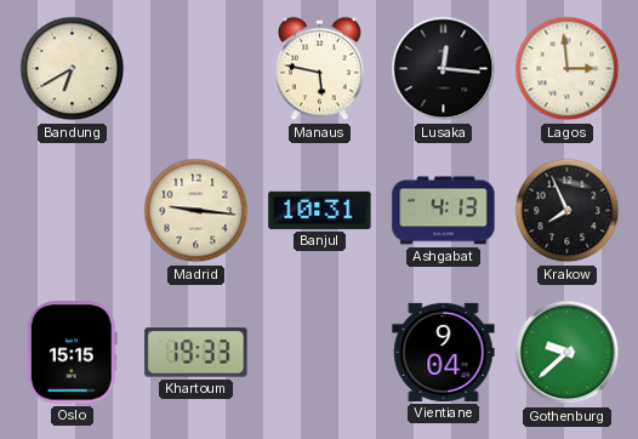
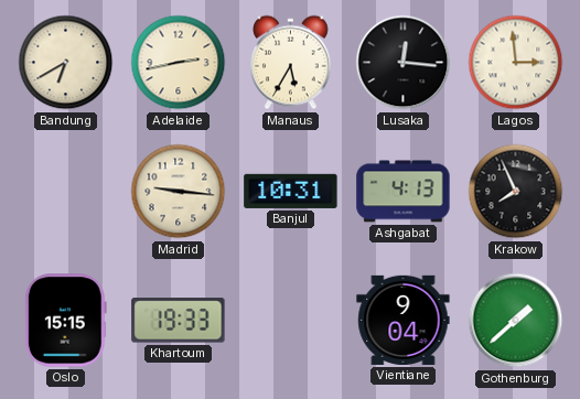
Adelaide: none -> 2:43 (179, 63)
Manaus: 5:47 -> 5:35 (291, 63)
Gothenburg: 9:38 -> 1:38 (516, 321)
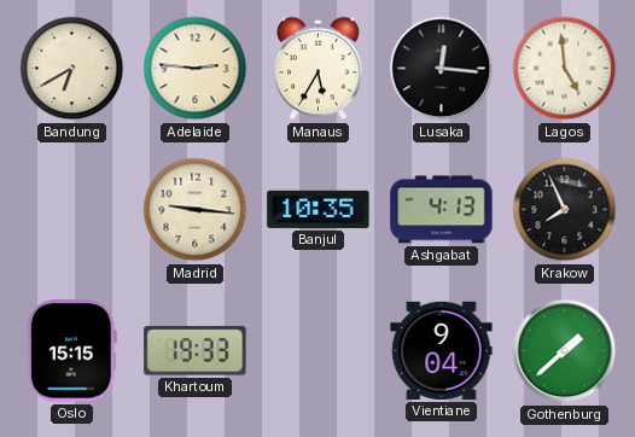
Adelaide: 2:43 -> 2:46 (196, 69)
Lagos: 2:59 -> 4:59 (565, 69)
Banjul: 10:31 -> 10:35 (319, 209)
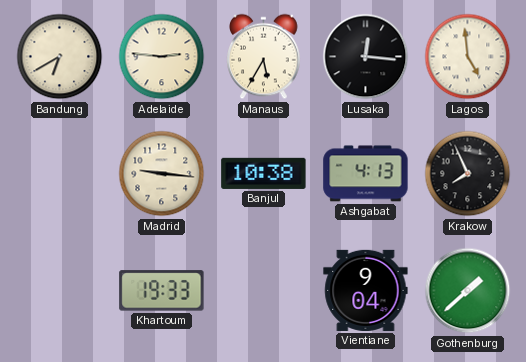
Banjul: 10:35 -> 10:38 (264, 173)
Oslo: 15:15 -> none (71, 351)
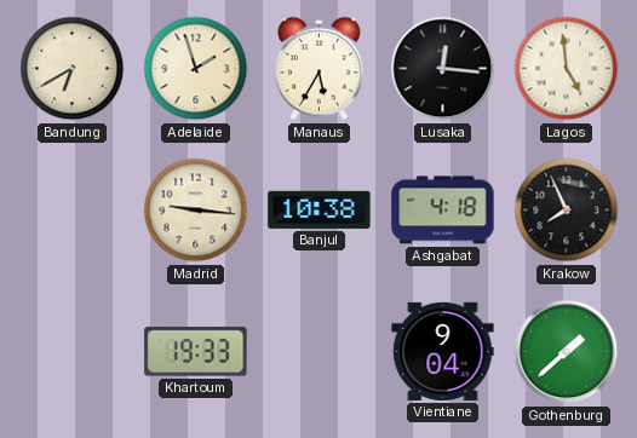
Adelaide: 2:46 -> 1:57 (196, 69)
Ashgabat: 4:13 -> 4:18 (443, 211)
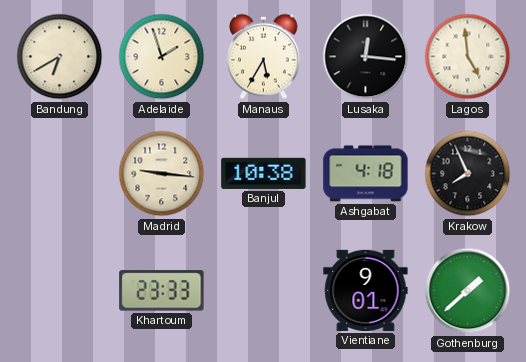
Khartoum: 19:33 -> 23:33 (162, 291)
Vientiane: 9:04 -> 9:01 (366, 290)
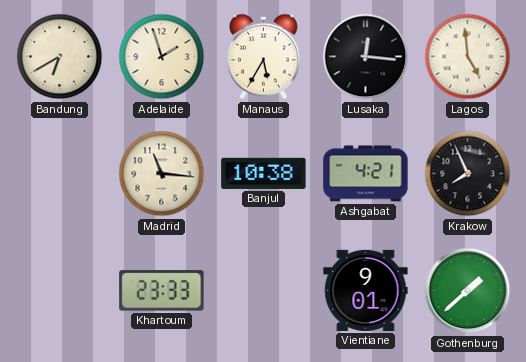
Madrid: 9:16 -> 11:16 (162, 174)
Ashgabat: 4:18 -> 4:21 (366, 174)
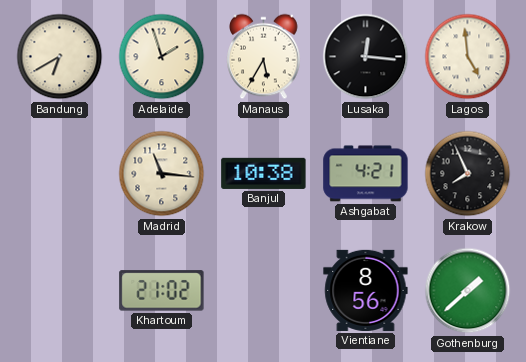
Khartoum: 23:33 -> 21:02 (162, 291)
Vientiane: 9:01 -> 8:56 (366, 290)
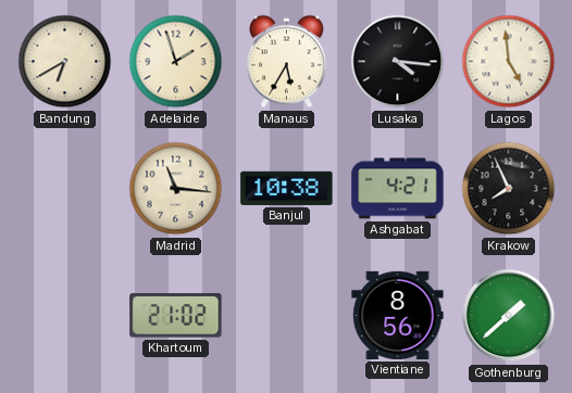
Lusaka: 12:16 -> 4:16 (398, 62)
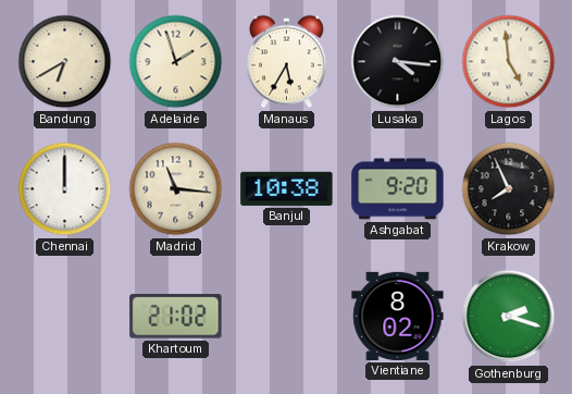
Chennai: none -> 12:00 (65, 189)
Ashgabat: 4:21 -> 9:20 (398, 189)
Vientiane: 8:56 -> 8:02 (398, 316)
Gothenburg: 1:38 -> 2:18 (509, 317)
